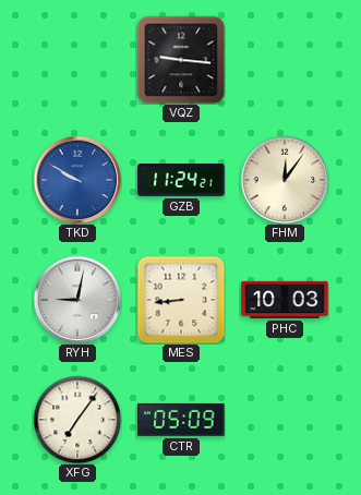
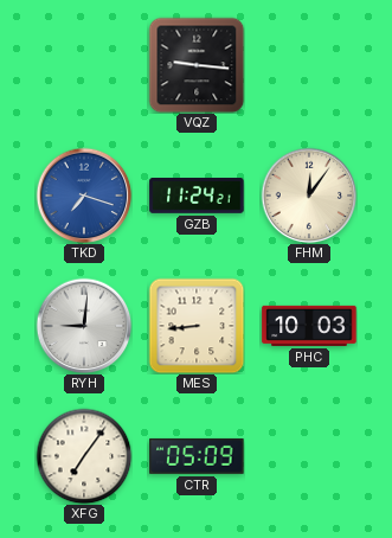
TKD: 9:50 -> 7:18 (84, 196)
RYH: 9:02 -> 9:01 (84, 326)
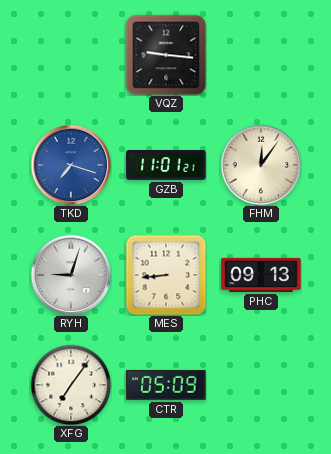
GZB: 11:24 -> 11:01 (166, 166)
RYH: 9:01 -> 9:03 (71, 275)
PHC: 10:03 -> 09:13 (261, 275)
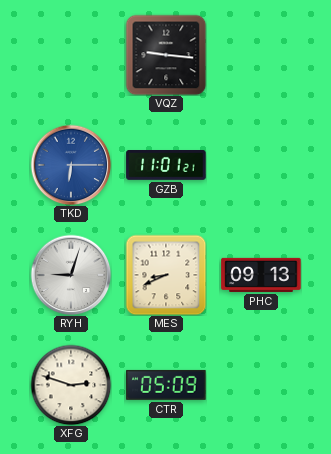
TKD: 7:18 -> 6:15 (71, 165)
FHM: 12:06 -> none (261, 165)
MES: 8:44 -> 8:41 (166, 275)
XFG: 7:06 -> 2:48 (71, 385)
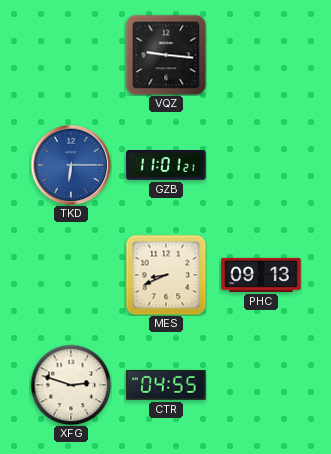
RYH: 9:03 -> none (71, 275)
CTR: 05:09 -> 04:55 (166, 385)
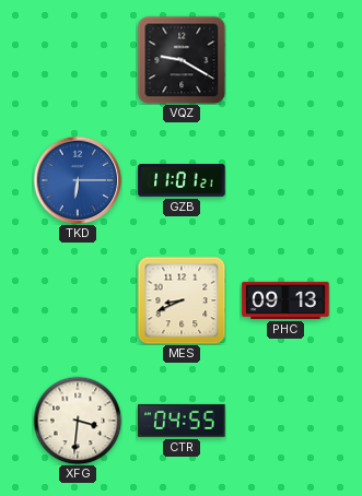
VQZ: 9:16 -> 9:20 (182, 60)
XFG: 2:48 -> 3:31 (78, 421)
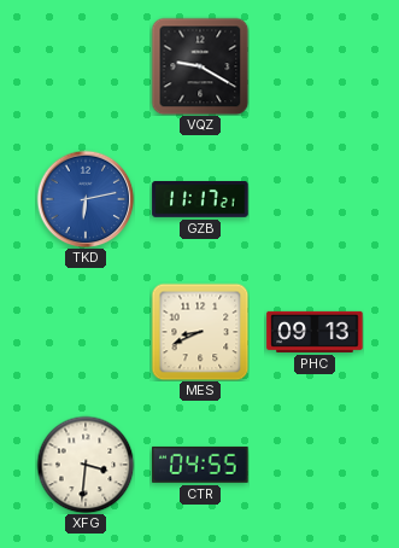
TKD: 6:15 -> 6:13 (86, 199)
GZB: 11:01 -> 11:17 (200, 200)
